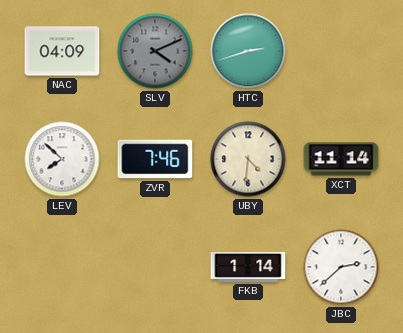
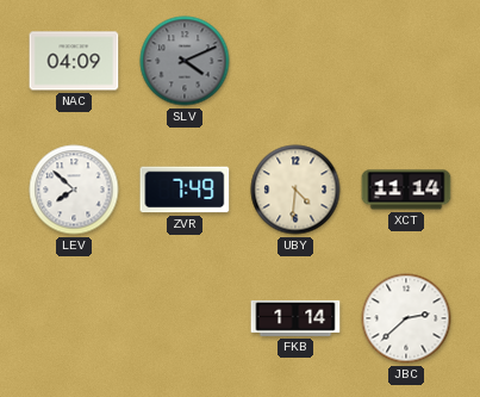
HTC: 2:42 -> none (248, 51)
ZVR: 7:46 -> 7:49 (185, 190)
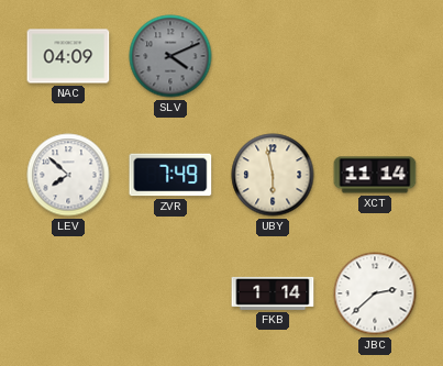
UBY: 4:31 -> 5:58 (273, 175)
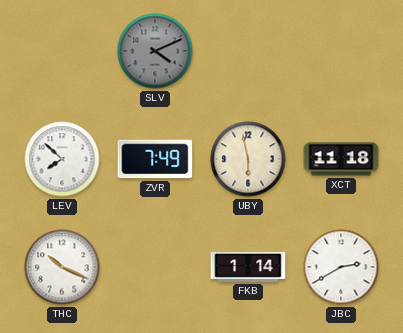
NAC: 04:09 -> none (68, 56)
XCT: 11:14 -> 11:18 (341, 159)
THC: none -> 10:19 (62, 267)
JBC: 2:38 -> 2:40 (341, 267)
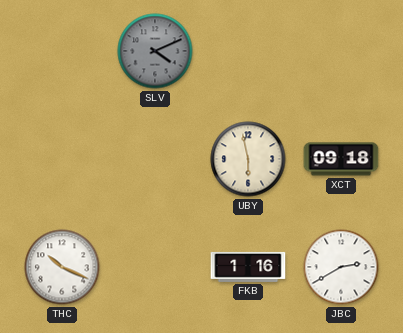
LEV: 7:52 -> none (62, 159)
ZVR: 7:49 -> none (155, 159)
XCT: 11:18 -> 09:18 (341, 159)
FKB: 1:14 -> 1:16 (248, 267)
